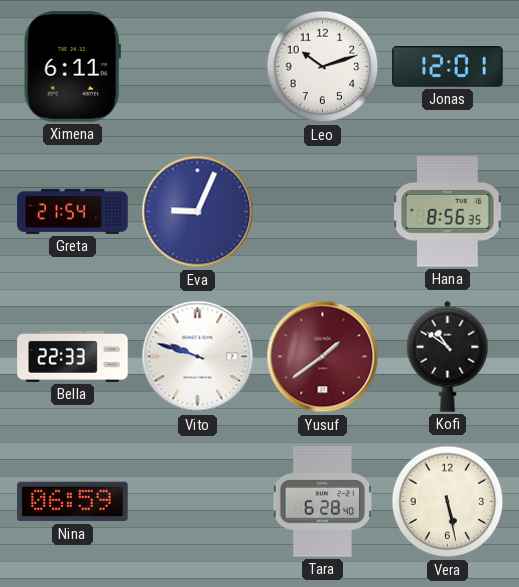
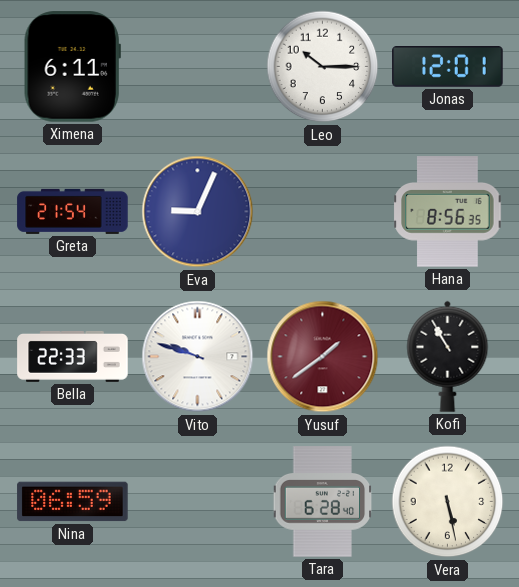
Leo: 10:12 -> 10:15 (323, 67)
Kofi: 10:51 -> 10:55 (448, 356)
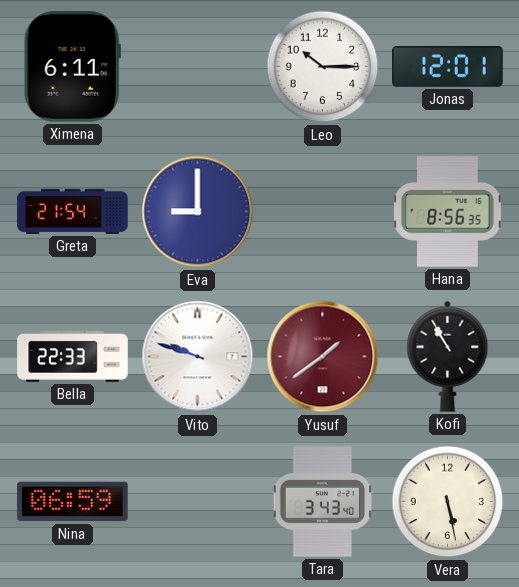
Eva: 9:04 -> 9:00 (198, 212)
Tara: 6:28 -> 3:43 (323, 502)
